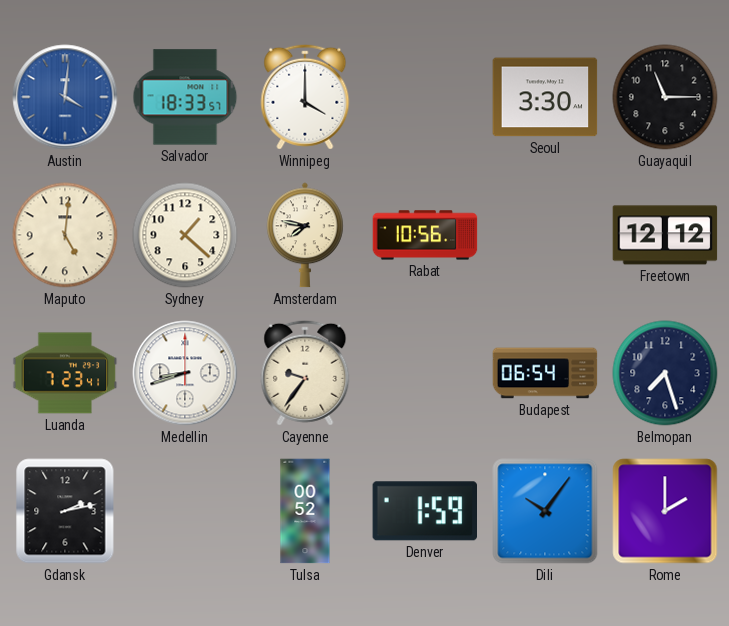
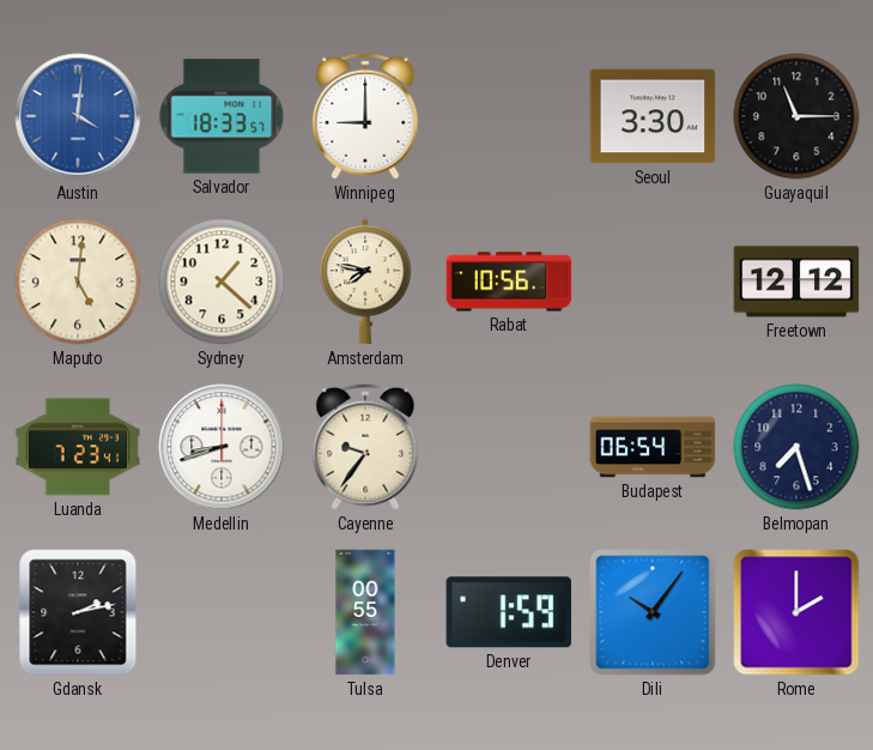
Winnipeg: 4:00 -> 9:00 (365, 116)
Tulsa: 00:52 -> 00:55 (365, 612)
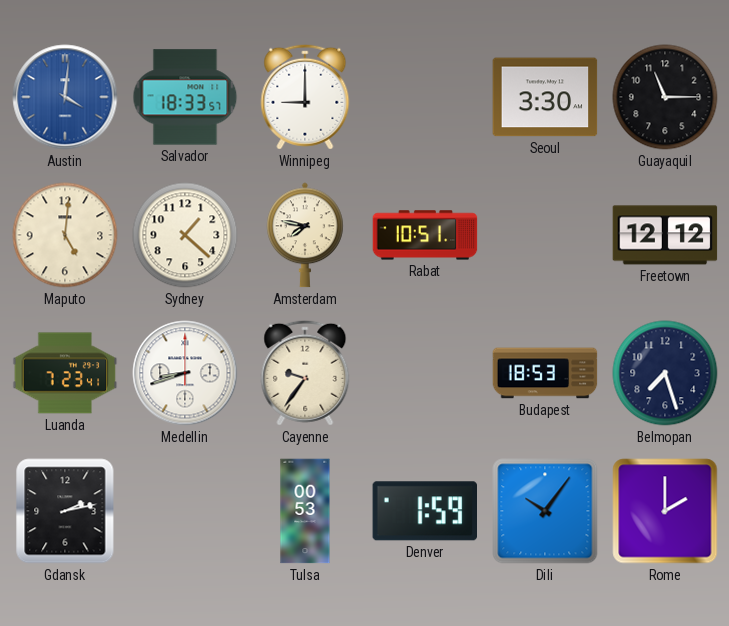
Rabat: 10:56 -> 10:51 (425, 235)
Budapest: 06:54 -> 18:53 (545, 373)
Tulsa: 00:55 -> 00:53 (305, 511)
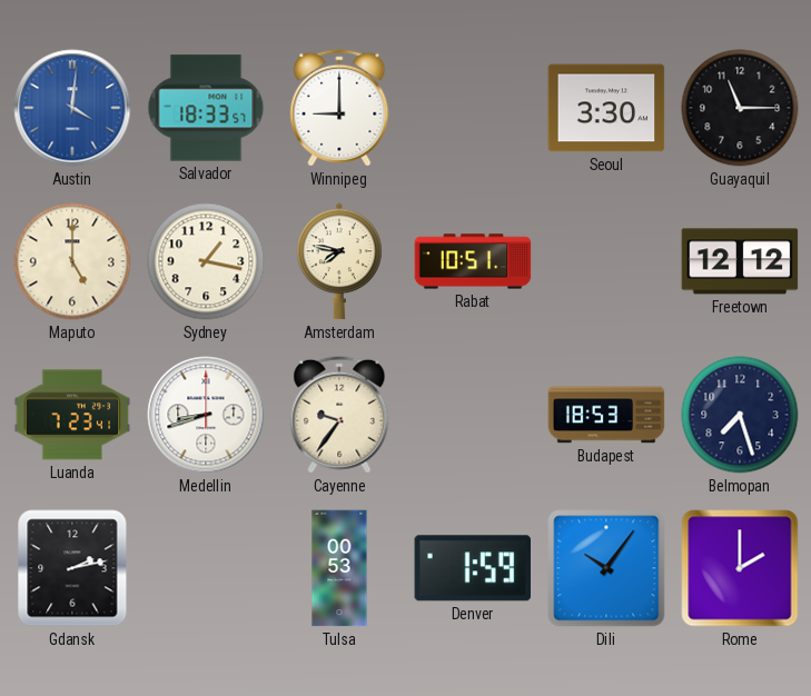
Maputo: 5:01 -> 5:00 (72, 261)
Sydney: 1:22 -> 1:17 (206, 261)
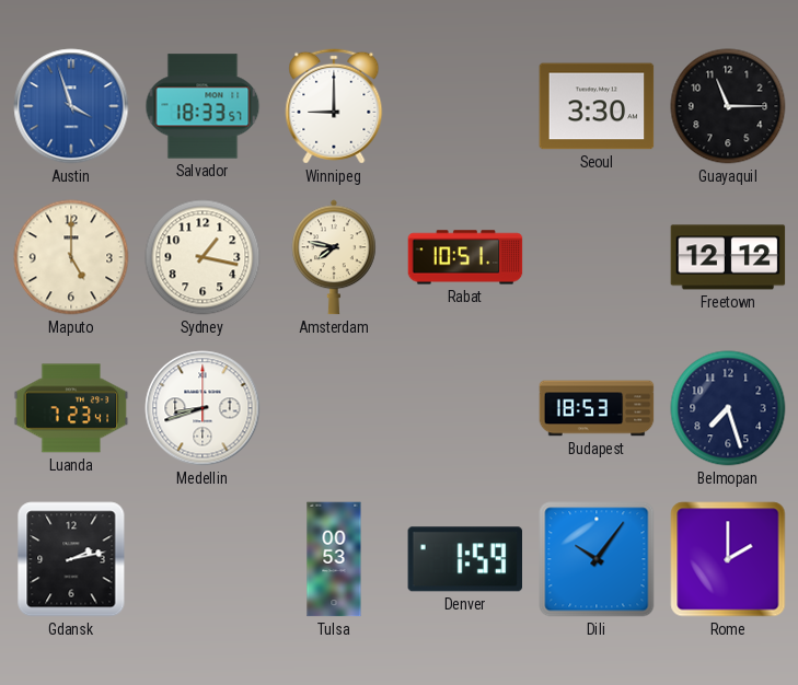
Austin: 4:01 -> 3:57 (71, 106)
Cayenne: 9:36 -> none (339, 415)
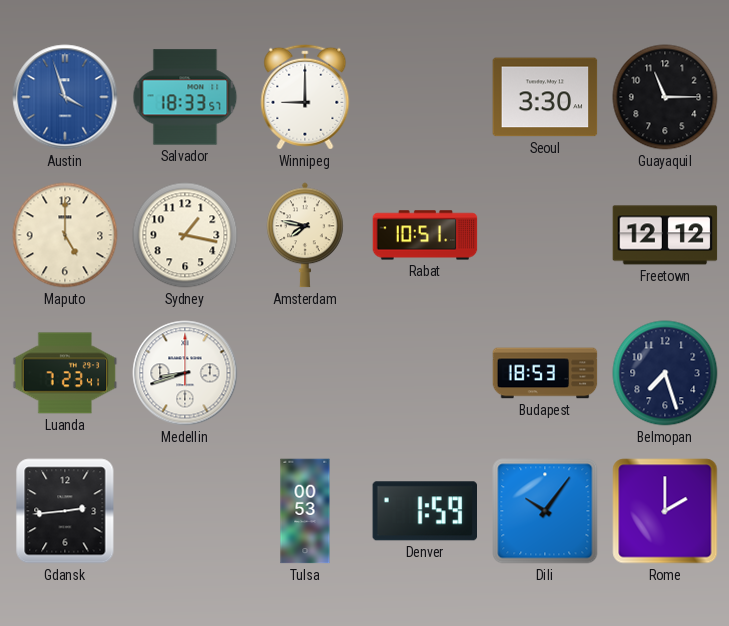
Gdansk: 2:13 -> 2:44 (65, 511)
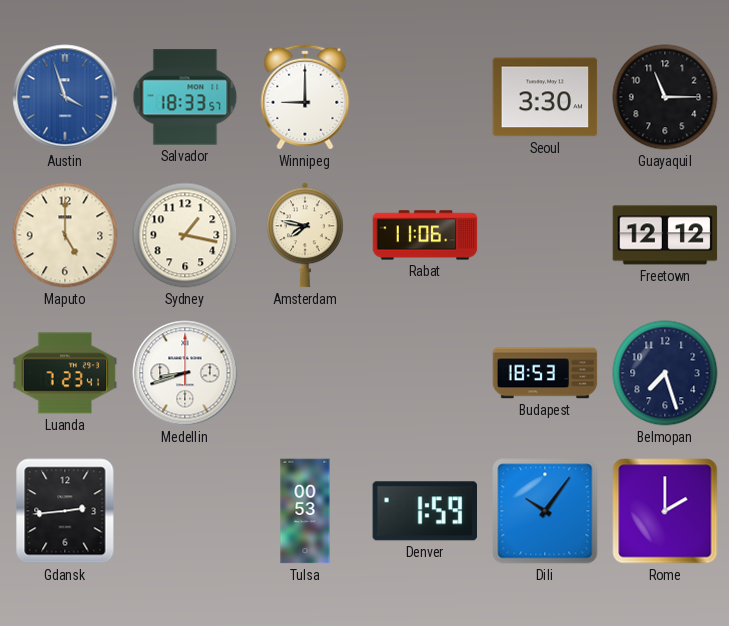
Rabat: 10:51 -> 11:06 (425, 235)
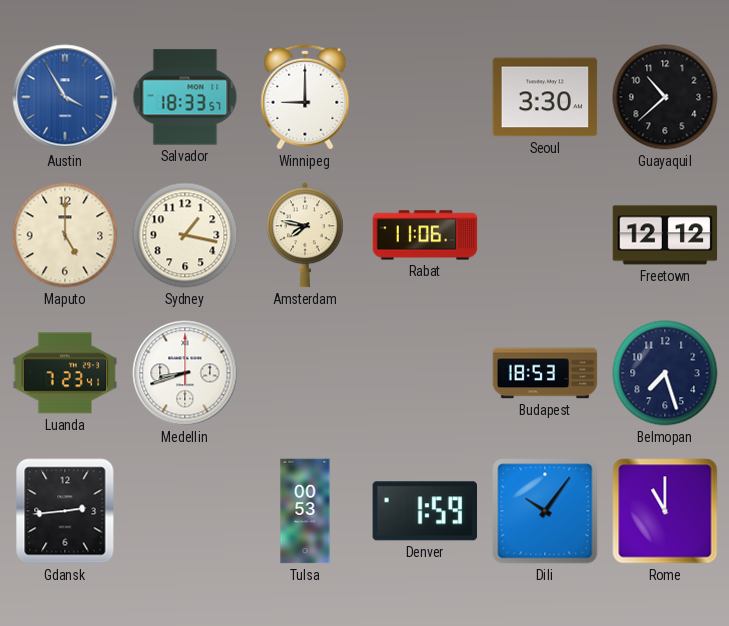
Austin: 3:57 -> 3:55 (65, 97)
Guayaquil: 11:15 -> 10:38 (665, 97)
Rome: 2:00 -> 11:00 (665, 511)
